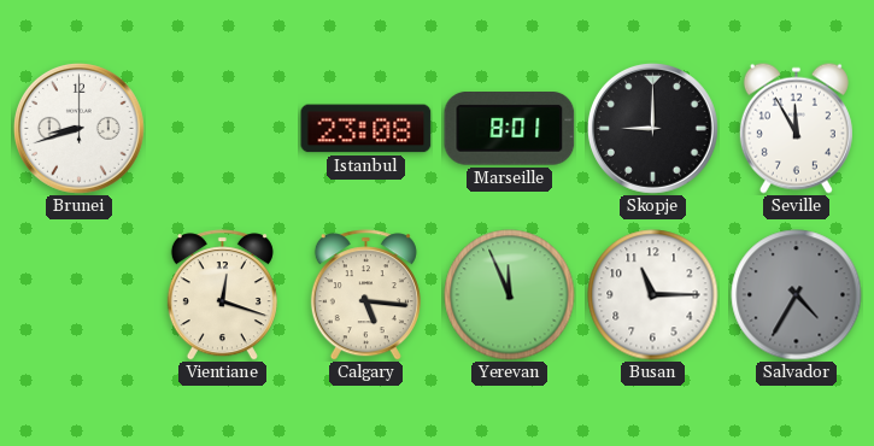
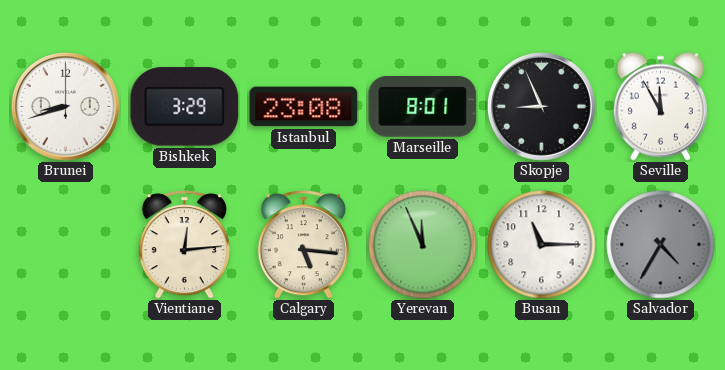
Bishkek: none -> 3:29 (185, 107)
Skopje: 9:00 -> 8:56 (541, 106)
Vientiane: 12:18 -> 12:14 (184, 245)
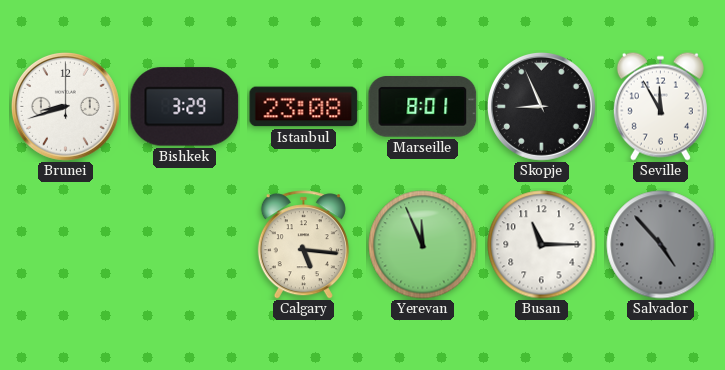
Vientiane: 12:14 -> none (184, 245)
Salvador: 4:35 -> 4:53 (661, 245)
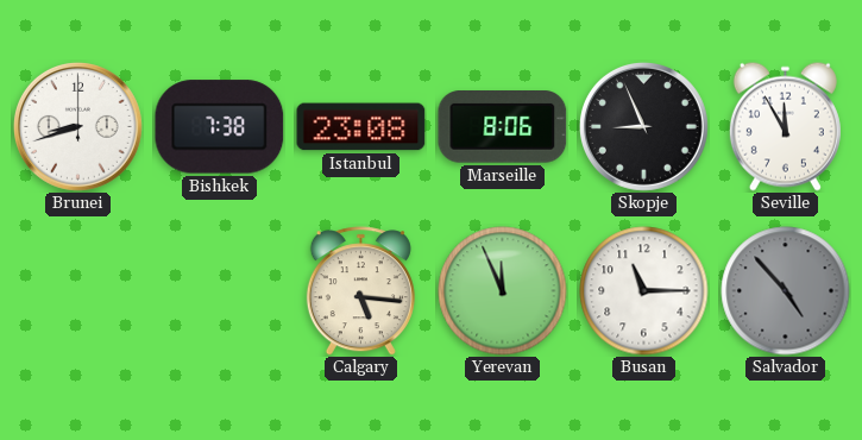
Bishkek: 3:29 -> 7:38 (220, 127)
Marseille: 8:01 -> 8:06 (503, 127)
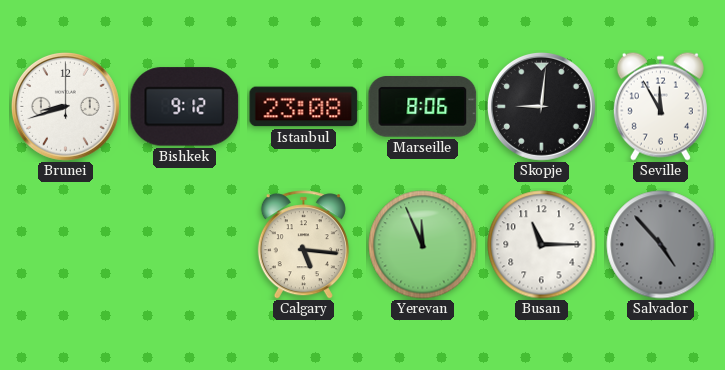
Bishkek: 7:38 -> 9:12 (185, 107)
Skopje: 8:56 -> 9:01 (541, 106)
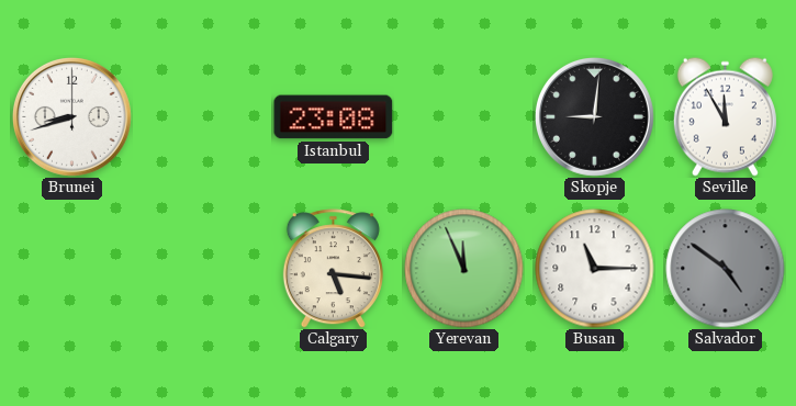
Bishkek: 9:12 -> none (185, 107)
Marseille: 8:06 -> none (423, 107)
Salvador: 4:53 -> 4:51 (726, 269)
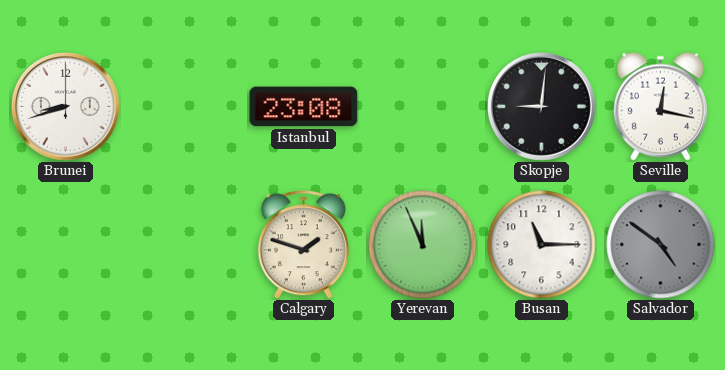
Seville: 11:55 -> 12:17 (660, 106)
Calgary: 5:16 -> 1:48 (303, 245)
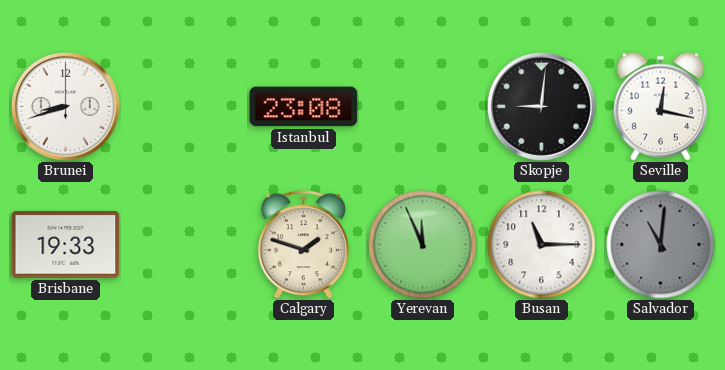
Brisbane: none -> 19:33 (66, 245)
Salvador: 4:51 -> 11:01 (661, 245)
